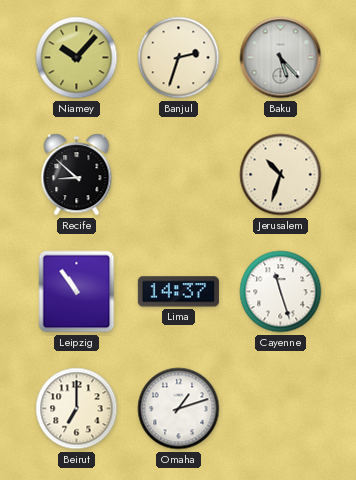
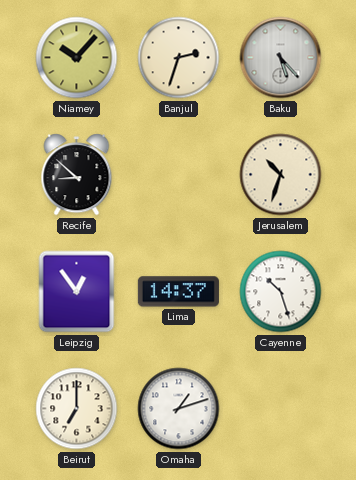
Leipzig: 10:54 -> 12:54 (77, 292)
Cayenne: 11:27 -> 10:27 (281, 292)
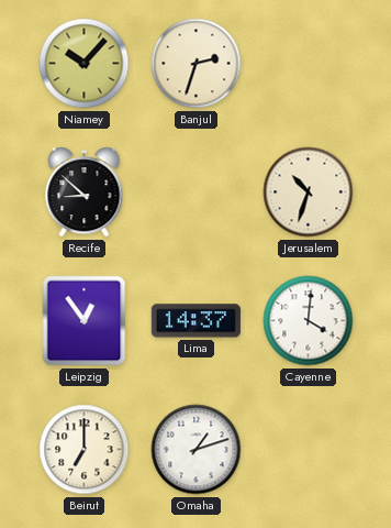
Baku: 5:23 -> none (281, 58)
Cayenne: 10:27 -> 4:01 (309, 321)
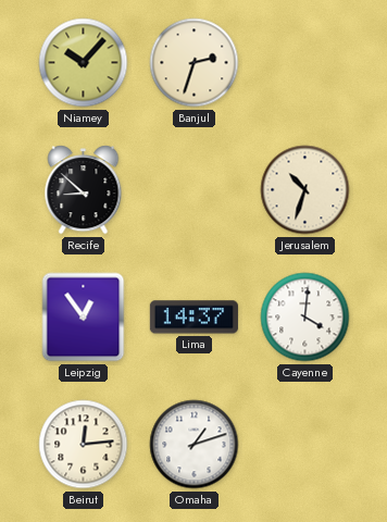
Beirut: 7:00 -> 12:14 (84, 445)
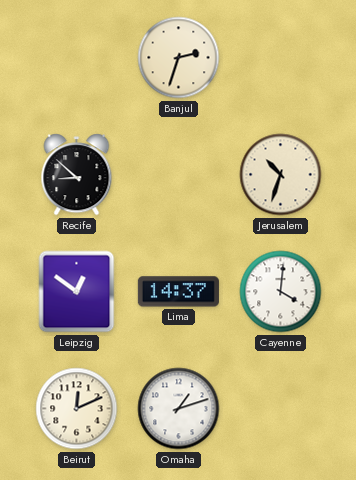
Niamey: 10:07 -> none (84, 63)
Leipzig: 12:54 -> 12:51 (77, 292)
Beirut: 12:14 -> 12:11 (77, 409)
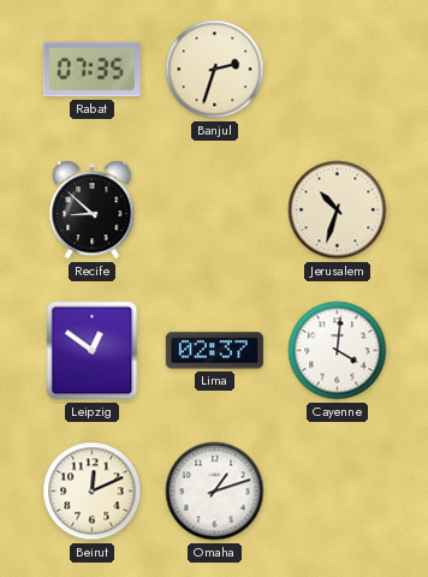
Rabat: none -> 07:35 (91, 70)
Lima: 14:37 -> 02:37 (214, 351)
